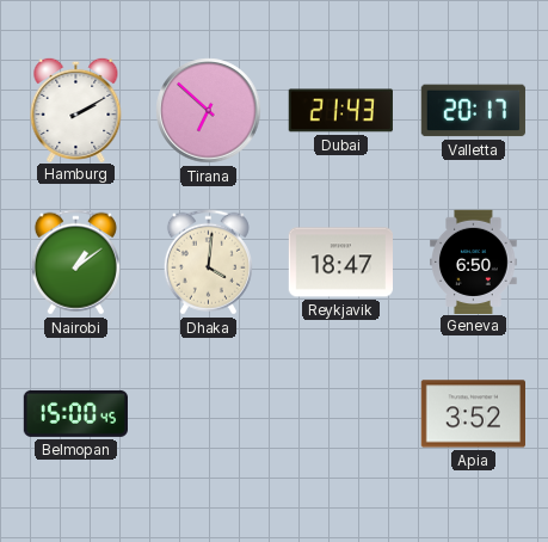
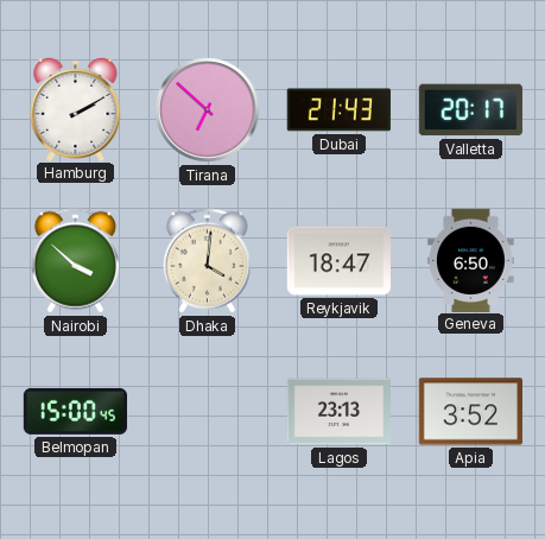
Nairobi: 1:09 -> 3:52 (75, 261)
Lagos: none -> 23:13 (338, 412)
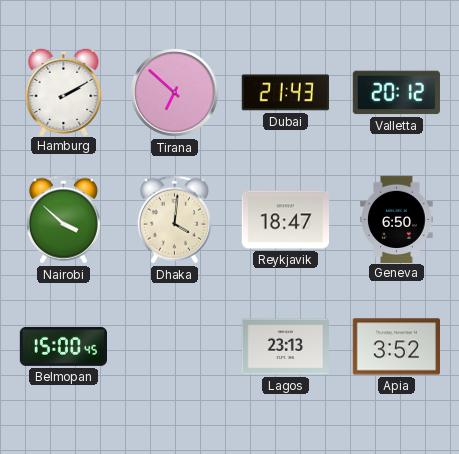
Valletta: 20:17 -> 20:12 (396, 93)
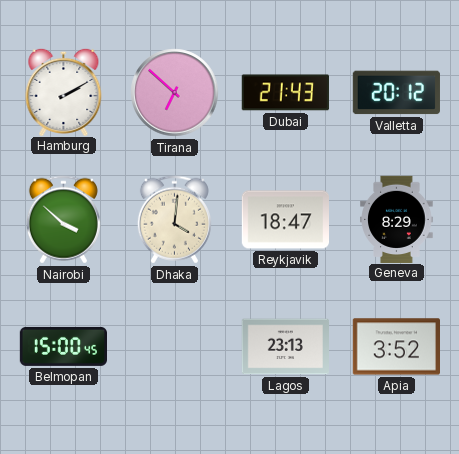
Geneva: 6:50 -> 8:29 (397, 219)
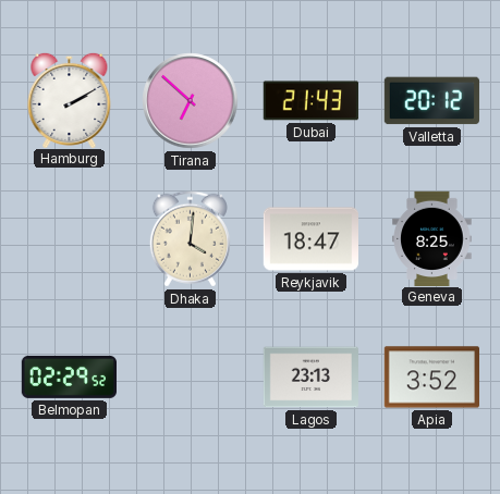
Nairobi: 3:52 -> none (63, 220)
Geneva: 8:29 -> 8:25 (432, 238)
Belmopan: 15:00 -> 02:29 (69, 376)
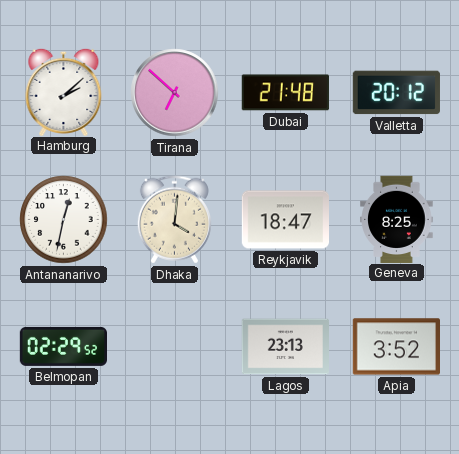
Hamburg: 2:10 -> 2:08 (64, 91)
Dubai: 21:43 -> 21:48 (285, 93)
Antananarivo: none -> 12:32 (64, 220)
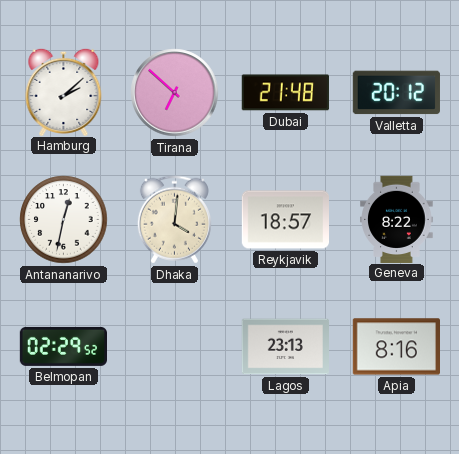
Reykjavik: 18:47 -> 18:57 (285, 220)
Geneva: 8:25 -> 8:22 (397, 219)
Apia: 3:52 -> 8:16 (396, 347)
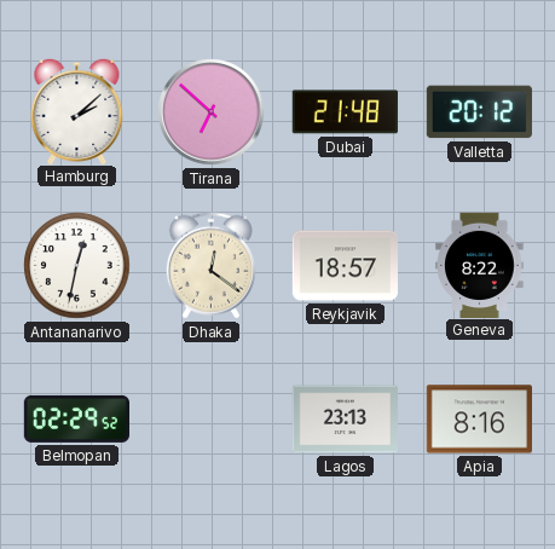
Dhaka: 4:01 -> 12:21 (210, 266)
